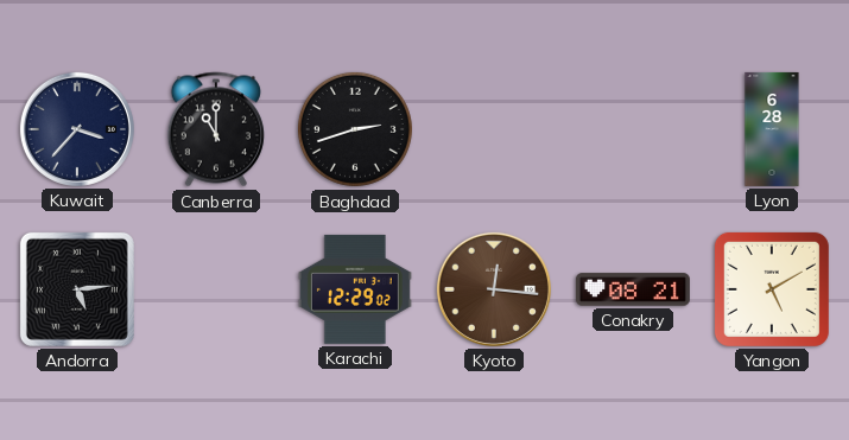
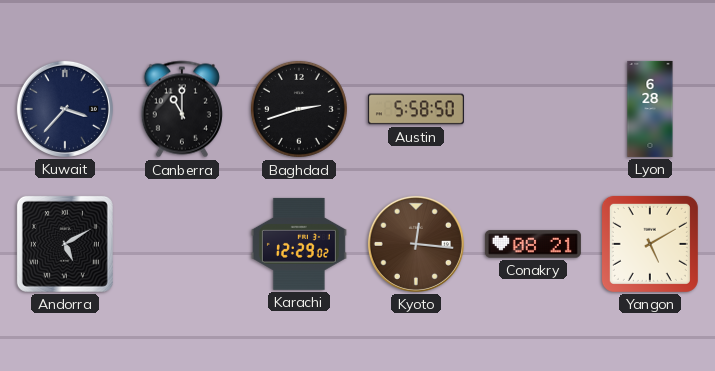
Austin: none -> 5:58 (416, 109)
Andorra: 5:14 -> 5:10 (65, 244)
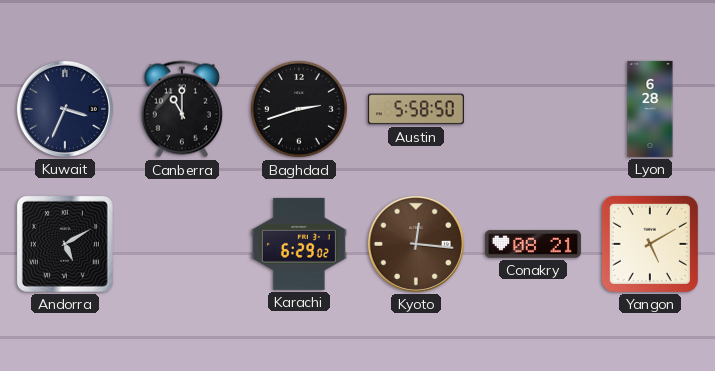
Kuwait: 3:37 -> 3:34 (65, 109)
Karachi: 12:29 -> 6:29 (299, 244)
